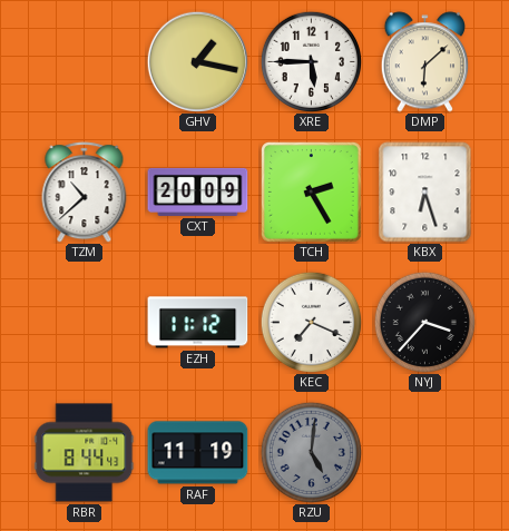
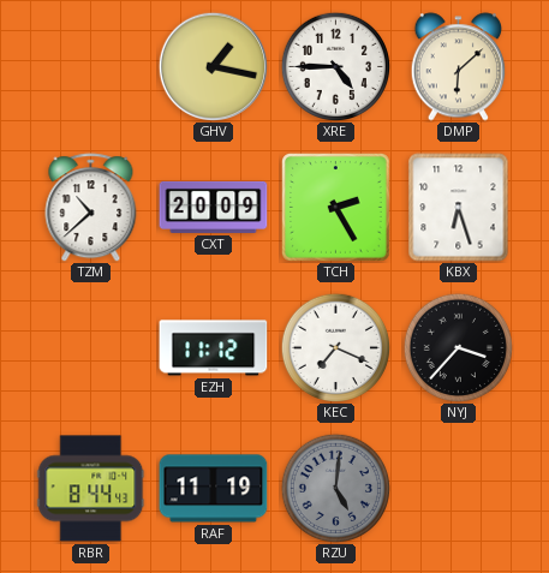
XRE: 5:45 -> 4:45 (335, 66)
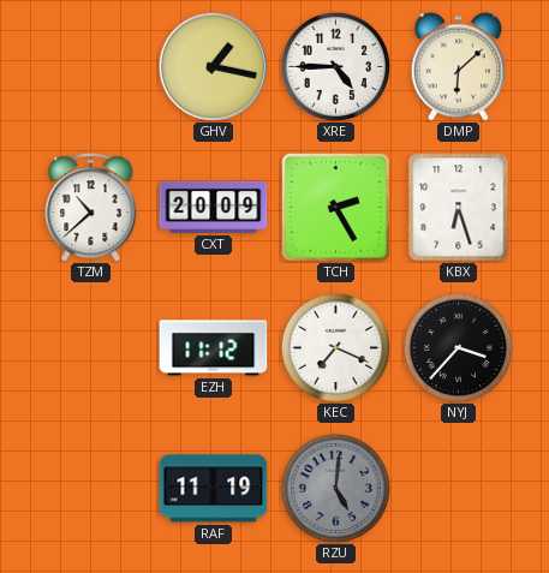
RBR: 8:44 -> none (91, 489)
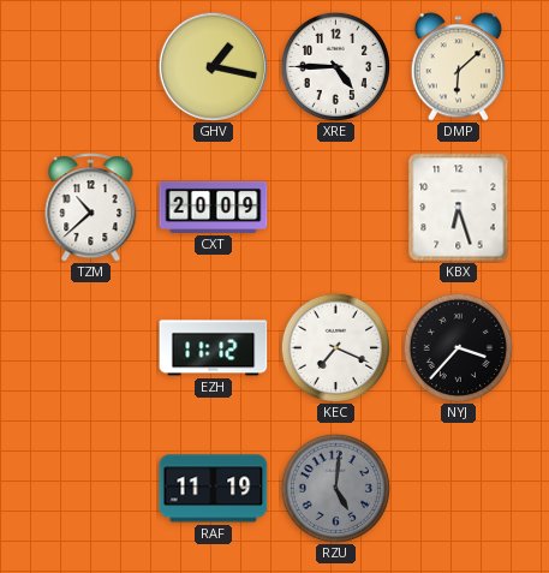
TCH: 2:25 -> none (336, 208)
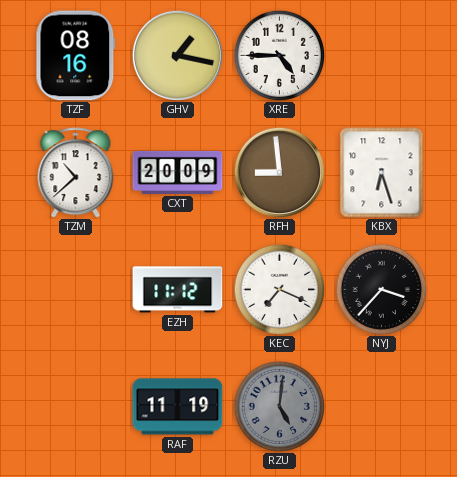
TZF: none -> 08:16 (76, 56)
DMP: 6:08 -> none (458, 67)
RFH: none -> 8:59 (279, 172)
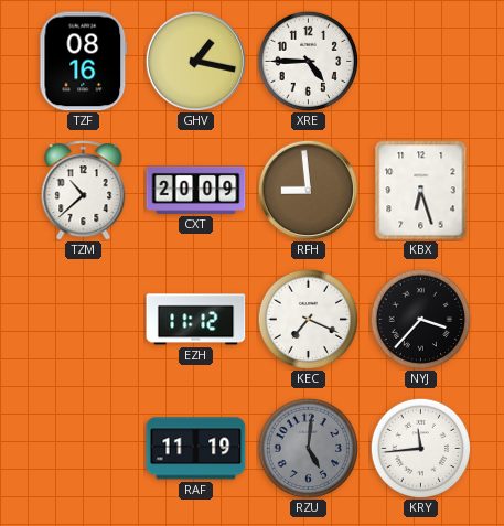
KRY: none -> 11:44 (420, 448)
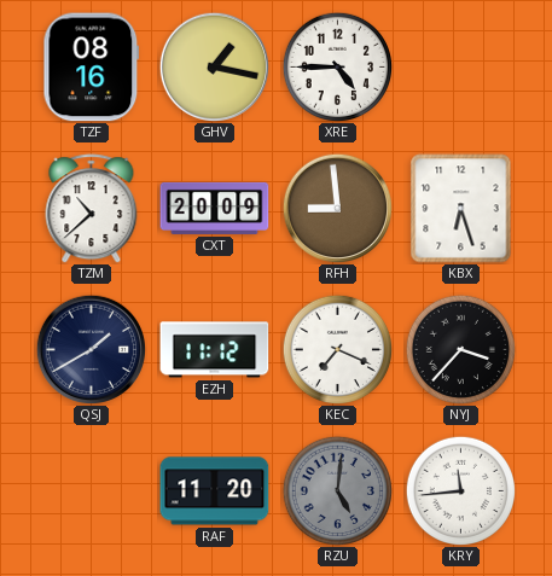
QSJ: none -> 1:40 (91, 349)
RAF: 11:19 -> 11:20 (215, 491)
